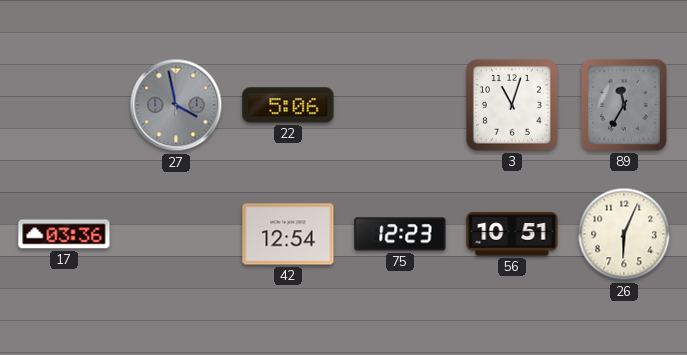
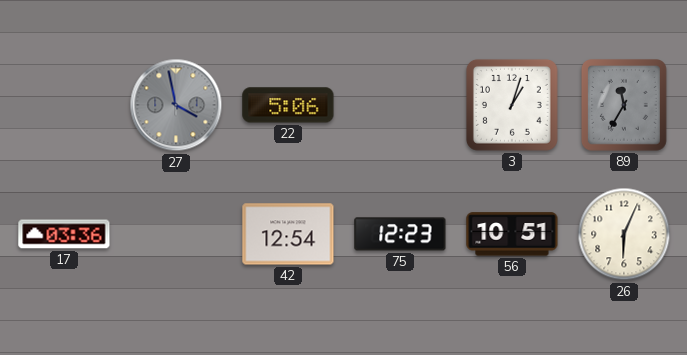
3: 11:03 -> 1:03 (512, 105)
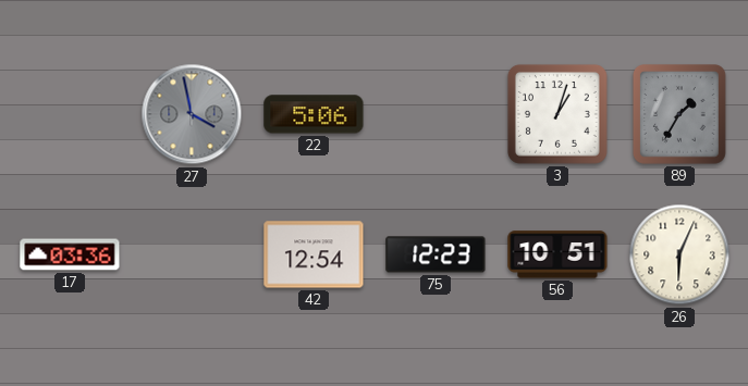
89: 11:35 -> 1:35 (679, 115)
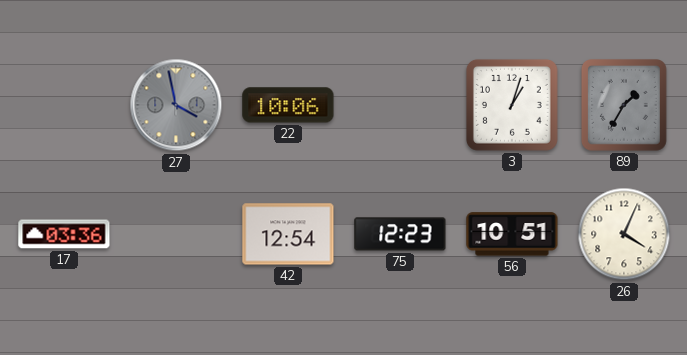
22: 5:06 -> 10:06 (288, 105)
26: 6:04 -> 4:04 (624, 234)
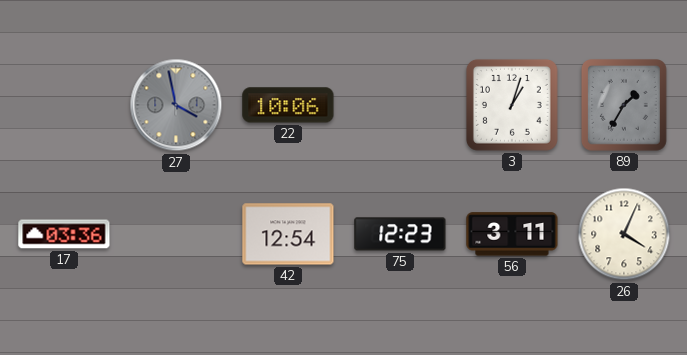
56: 10:51 -> 3:11 (512, 234)
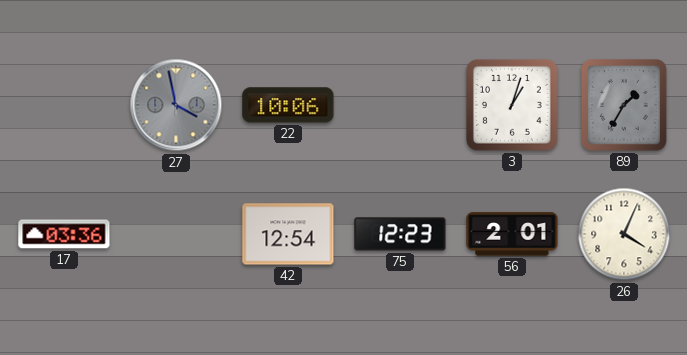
56: 3:11 -> 2:01 (512, 234)
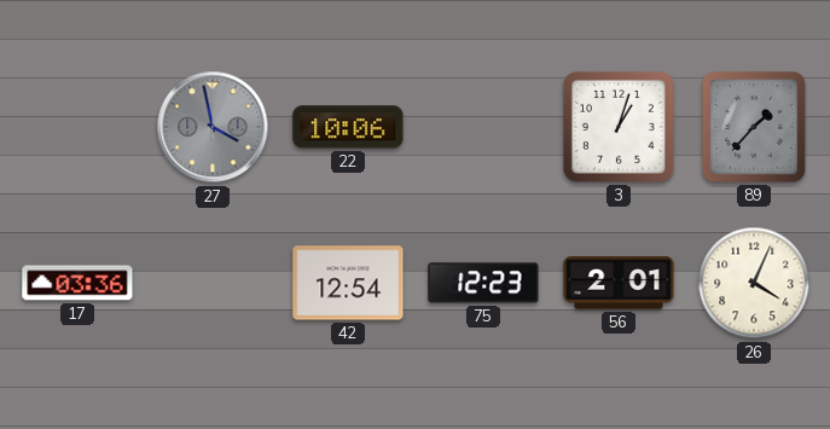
89: 1:35 -> 1:37 (754, 128)
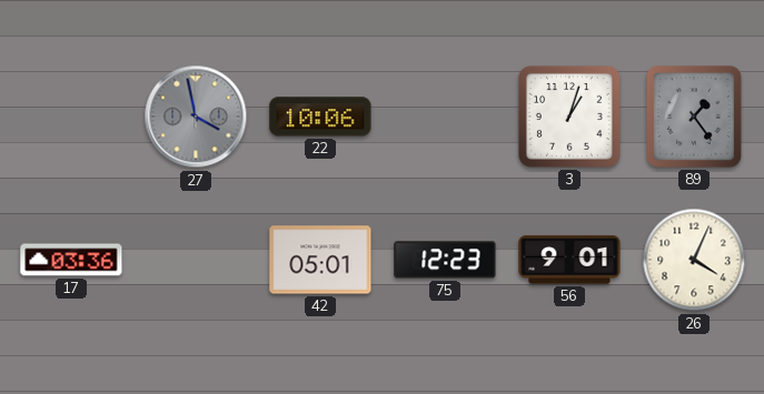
89: 1:37 -> 1:24 (694, 118)
42: 12:54 -> 05:01 (320, 260)
56: 2:01 -> 9:01 (569, 260)
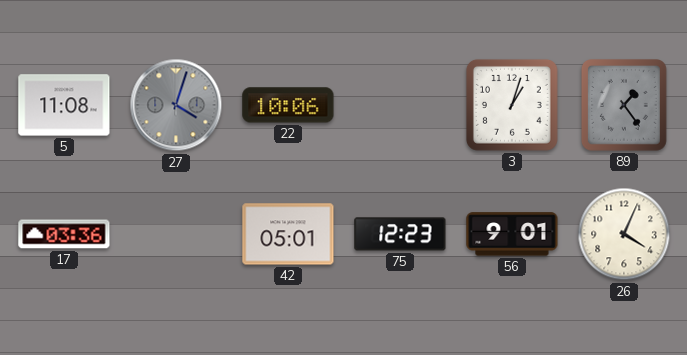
5: none -> 11:08 (64, 105)
27: 3:58 -> 4:03 (176, 105)
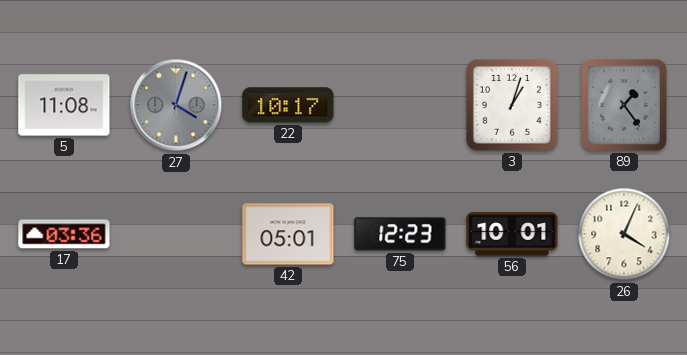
22: 10:06 -> 10:17 (288, 105)
56: 9:01 -> 10:01 (512, 234)
